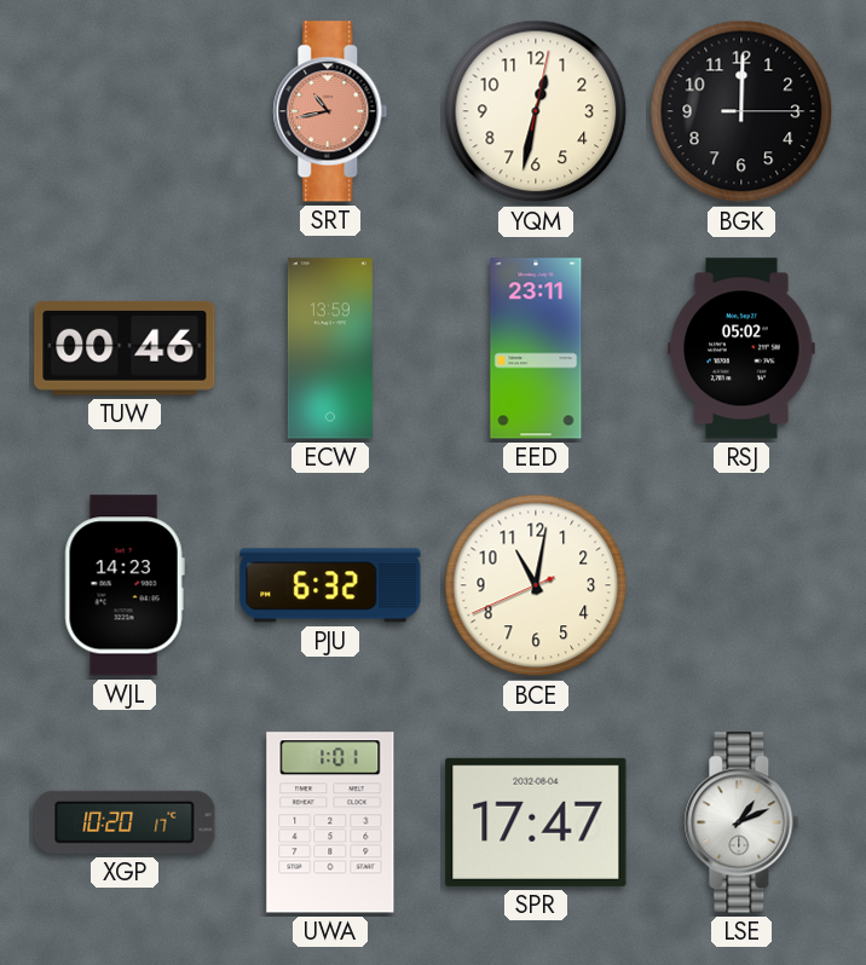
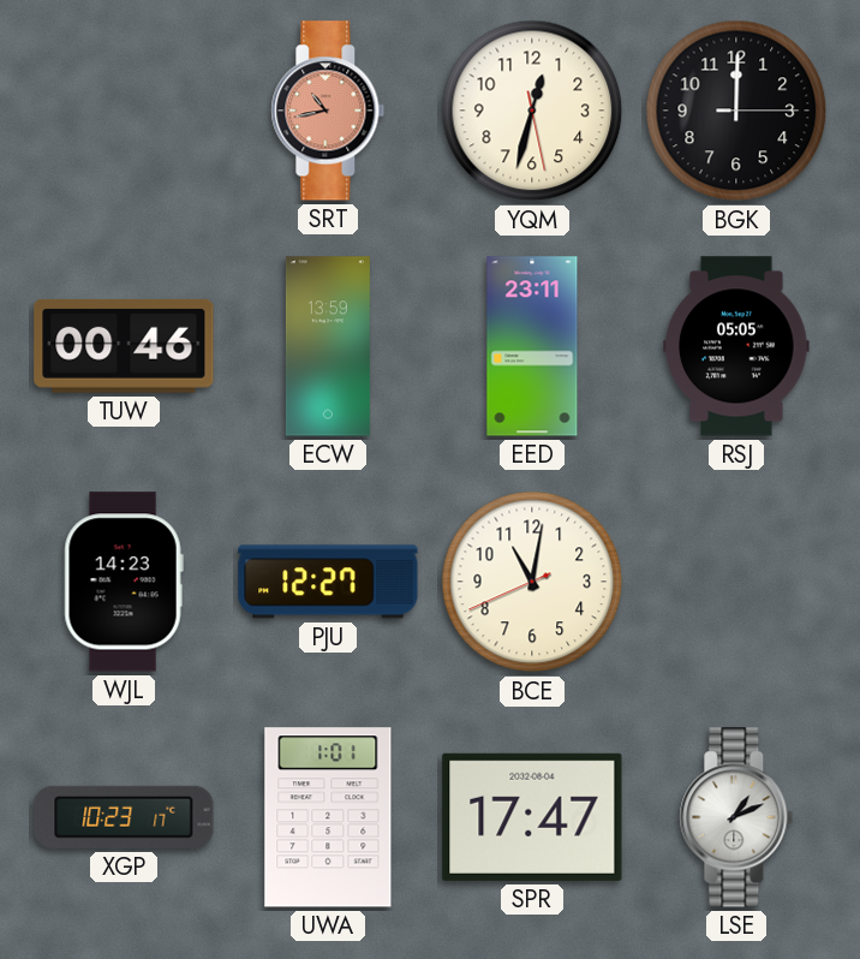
YQM: 12:32:02 -> 12:32:28 (532, 111)
RSJ: 05:02 -> 05:05 (736, 346)
PJU: 6:32 -> 12:27 (328, 582)
XGP: 10:20 -> 10:23 (124, 817)
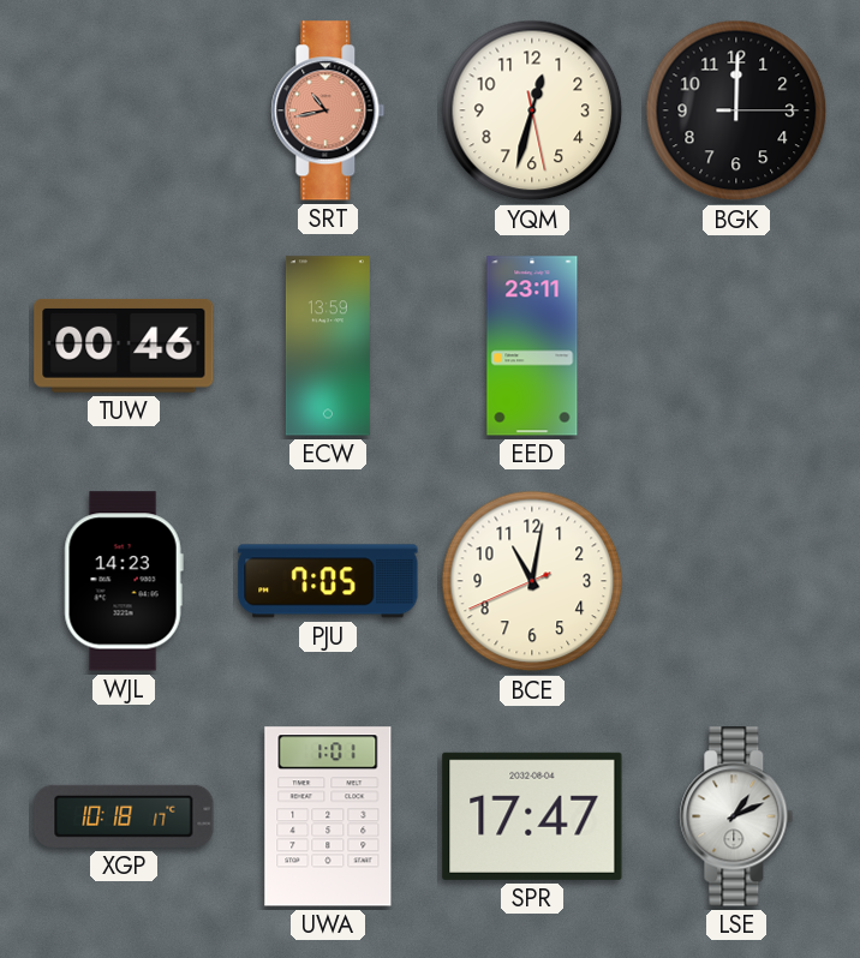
RSJ: 05:05 -> none (736, 346)
PJU: 12:27 -> 7:05 (328, 581)
XGP: 10:23 -> 10:18 (124, 816)
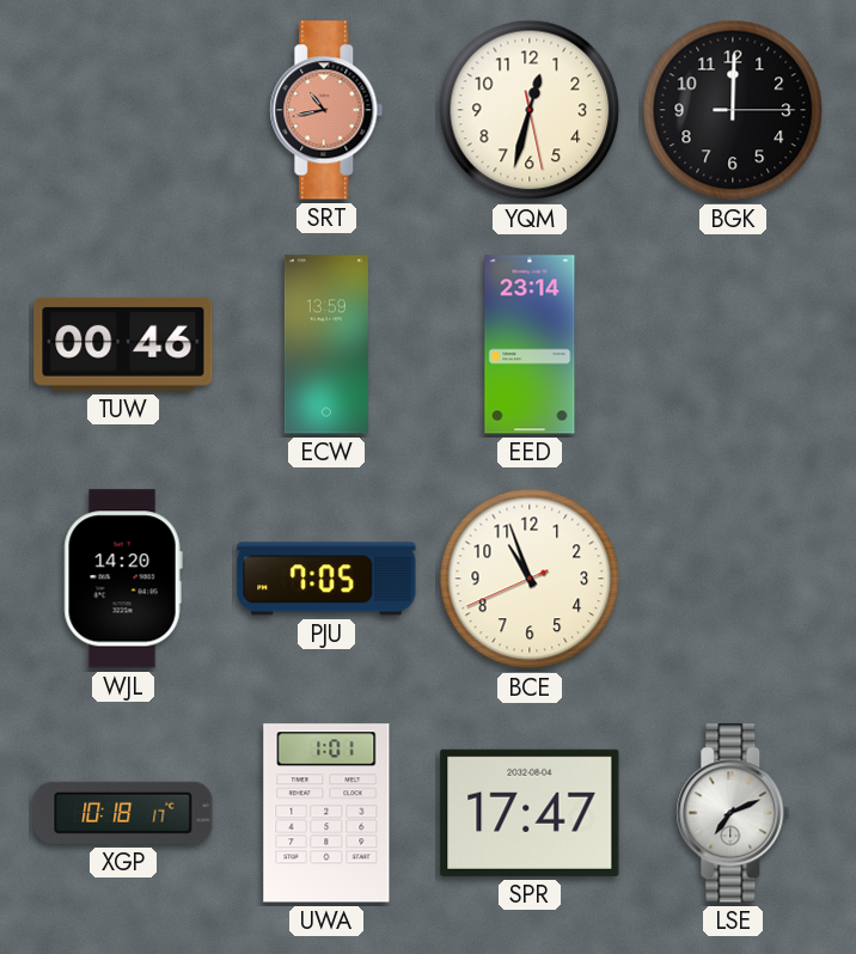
EED: 23:11 -> 23:14 (530, 344)
WJL: 14:23 -> 14:20 (123, 579)
BCE: 11:01 -> 10:56 (530, 579)
LSE: 1:11 -> 7:11 (733, 813)
